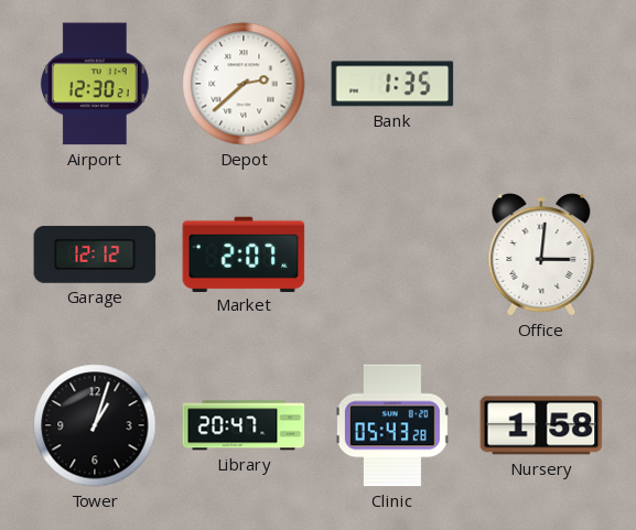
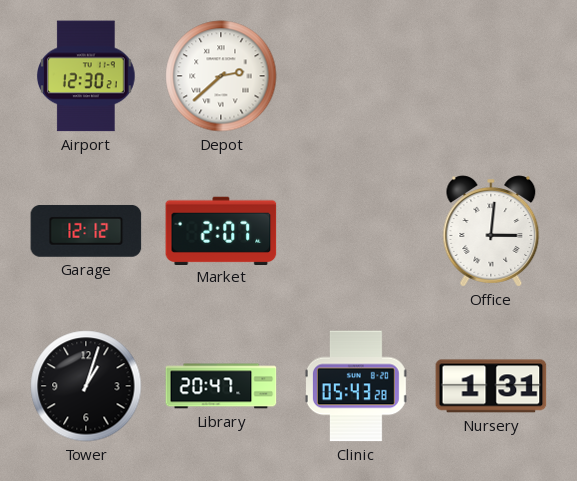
Bank: 1:35 -> none (392, 84)
Nursery: 1:58 -> 1:31 (491, 386)
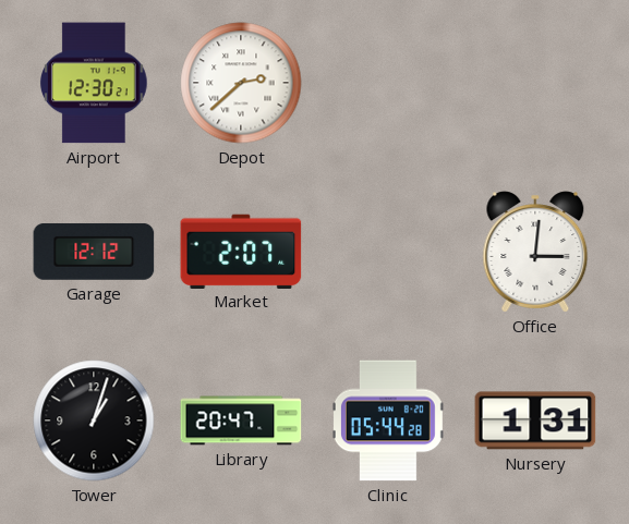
Clinic: 05:43 -> 05:44 (388, 421)
